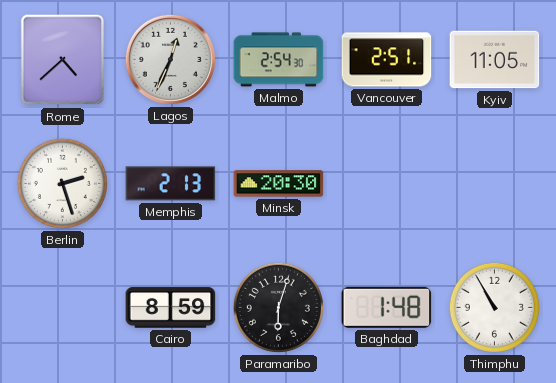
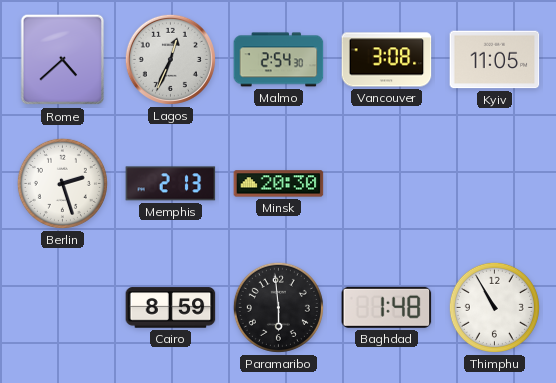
Vancouver: 2:51 -> 3:08 (387, 60)
Paramaribo: 6:03 -> 5:59 (278, 307)
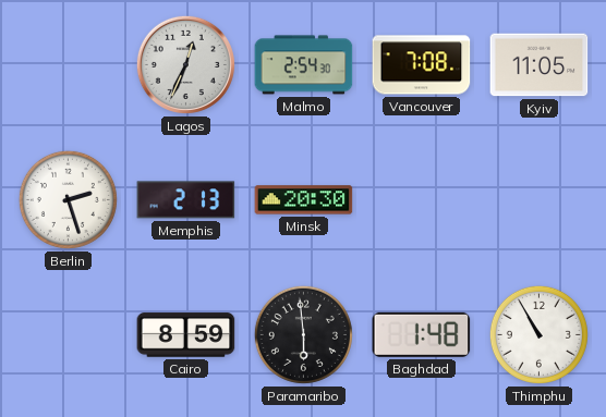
Rome: 4:38 -> none (63, 60)
Vancouver: 3:08 -> 7:08 (422, 65)
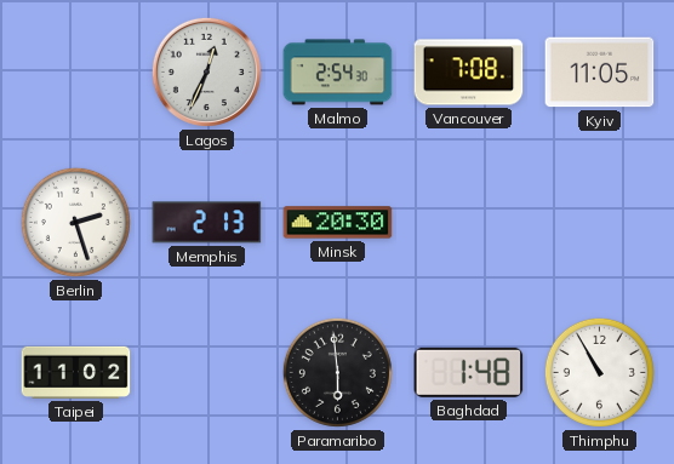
Taipei: none -> 11:02 (76, 372)
Cairo: 8:59 -> none (186, 335)
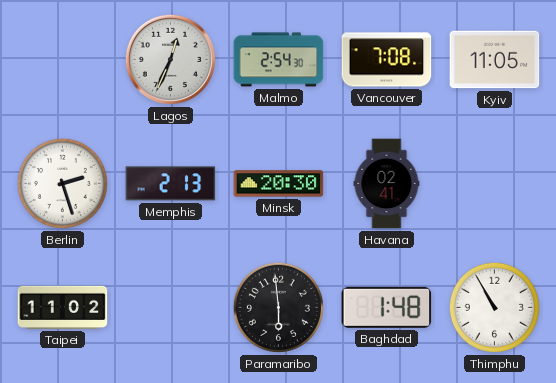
Havana: none -> 02:41 (387, 184)
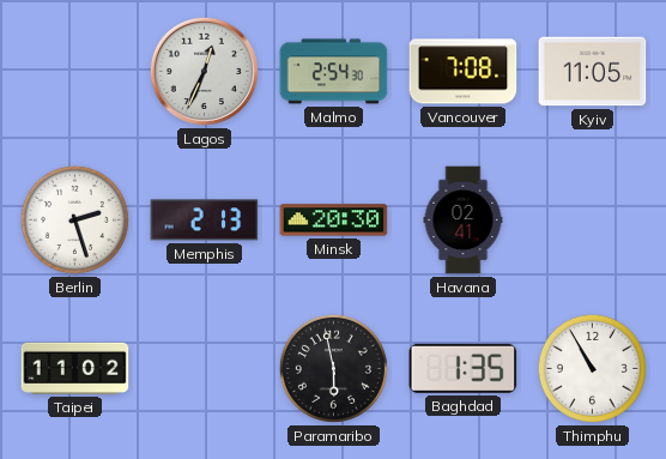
Paramaribo: 5:59 -> 5:58 (333, 368)
Baghdad: 1:48 -> 1:35 (464, 368)
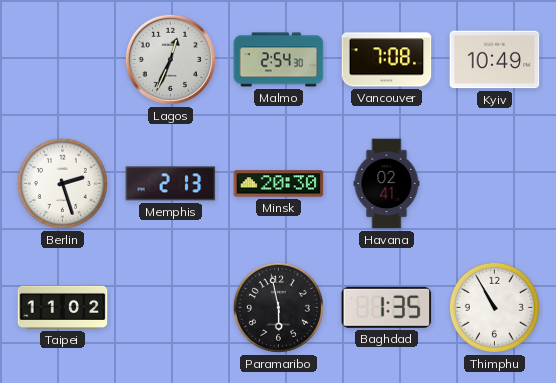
Kyiv: 11:05 -> 10:49 (495, 60)
